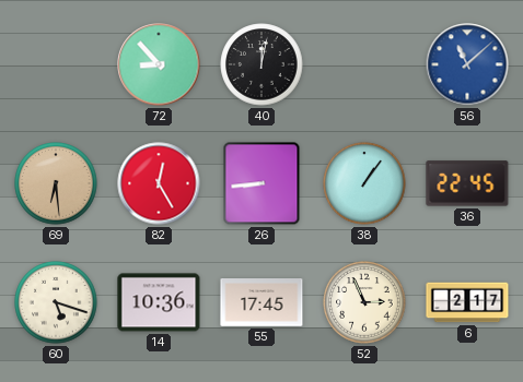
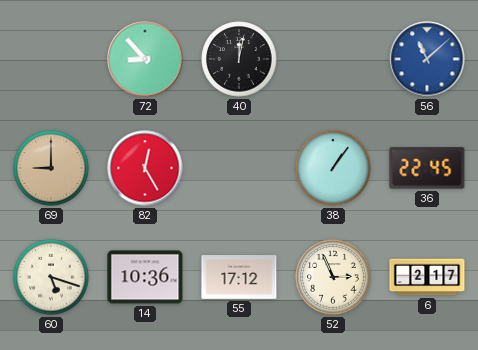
69: 6:29 -> 9:00 (51, 168)
26: 8:44 -> none (261, 183)
55: 17:45 -> 17:12 (239, 278)
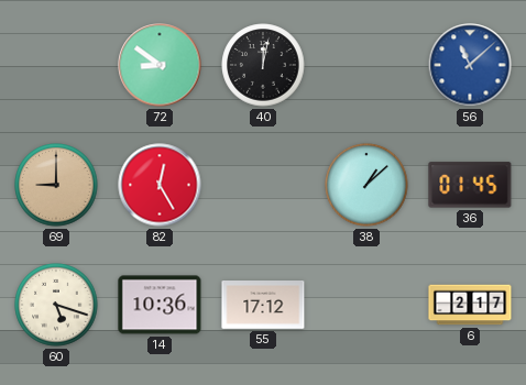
72: 8:53 -> 8:51 (160, 65)
38: 1:06 -> 1:08 (366, 185)
36: 22:45 -> 01:45 (470, 185)
52: 2:56 -> none (333, 277)
